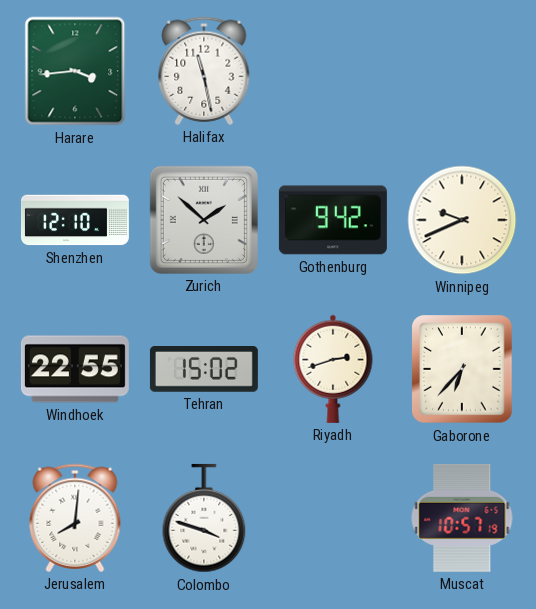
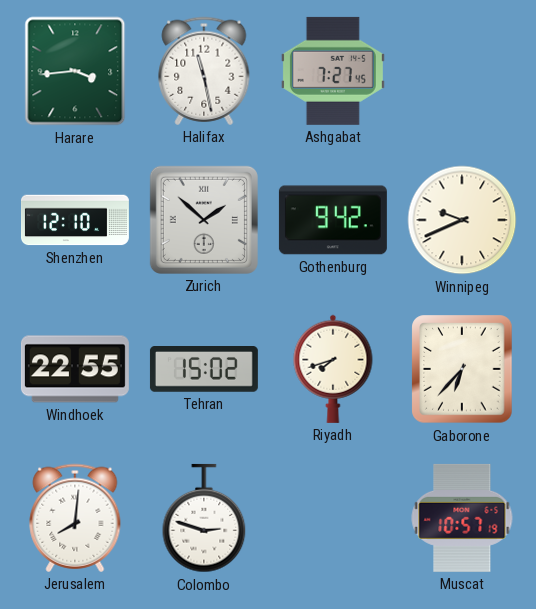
Ashgabat: none -> 7:27 (333, 71)
Riyadh: 2:42 -> 7:42 (333, 369)
Colombo: 3:48 -> 2:48 (204, 518)
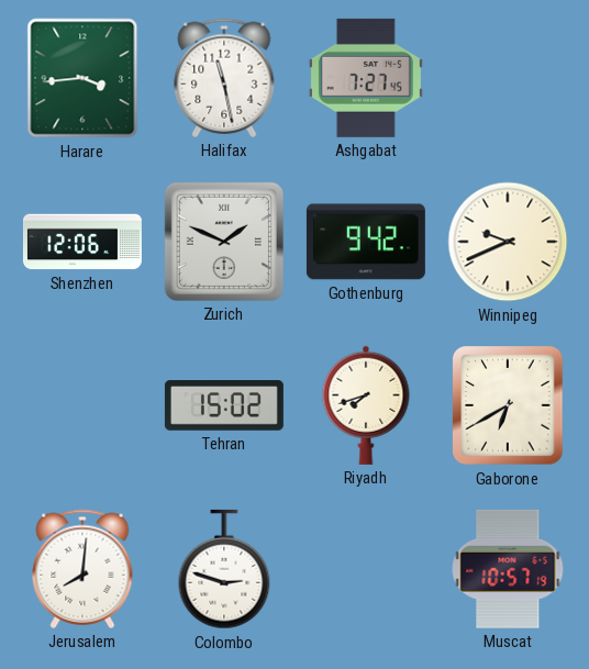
Shenzhen: 12:10 -> 12:06 (82, 242)
Zurich: 1:52 -> 1:49 (224, 242)
Windhoek: 22:55 -> none (75, 369)
Gaborone: 6:37 -> 6:40 (508, 405)
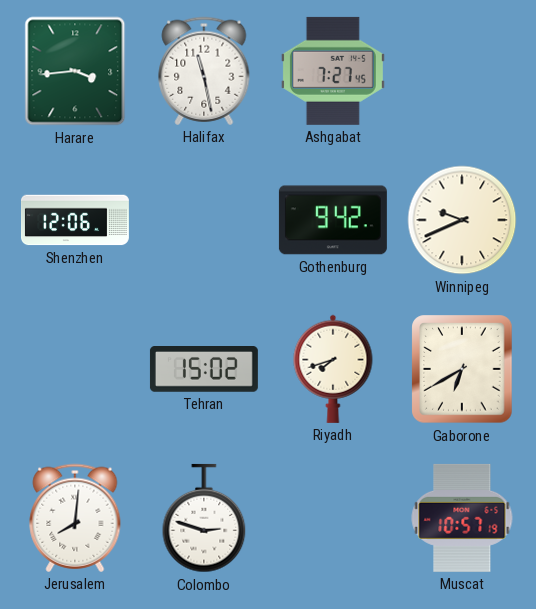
Zurich: 1:49 -> none (224, 242)
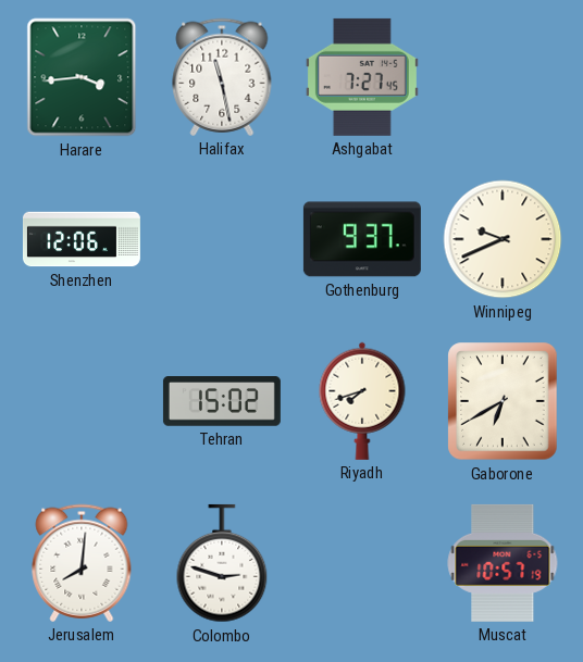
Gothenburg: 9:42 -> 9:37 (362, 239)
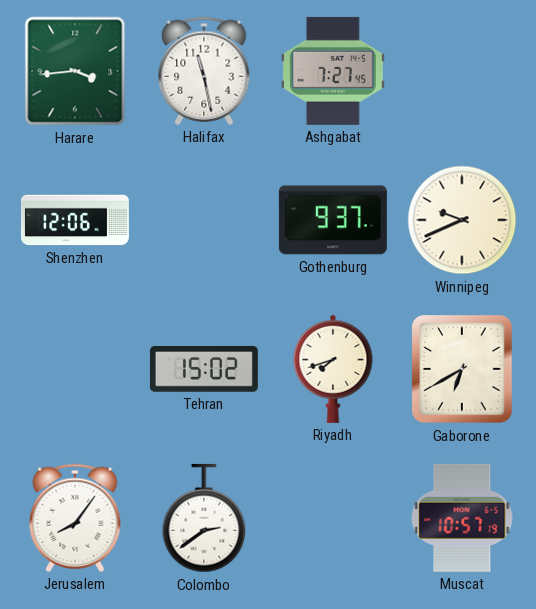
Jerusalem: 8:01 -> 8:06 (75, 518)
Colombo: 2:48 -> 2:39 (204, 518)
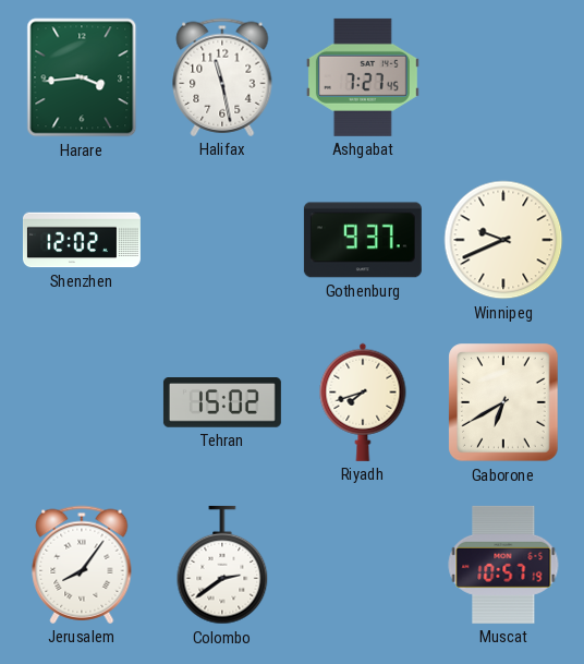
Shenzhen: 12:06 -> 12:02 (82, 240)
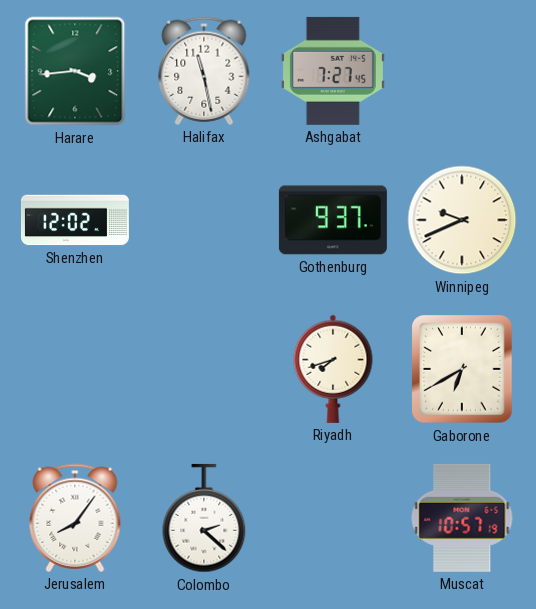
Tehran: 15:02 -> none (222, 402)
Colombo: 2:39 -> 2:22 (204, 518)
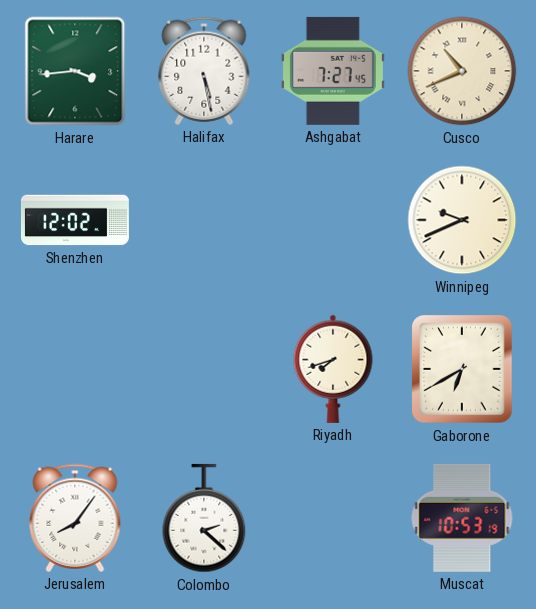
Halifax: 11:28 -> 5:28 (204, 71)
Cusco: none -> 10:41 (462, 71)
Gothenburg: 9:37 -> none (333, 220)
Muscat: 10:57 -> 10:53 (462, 518)
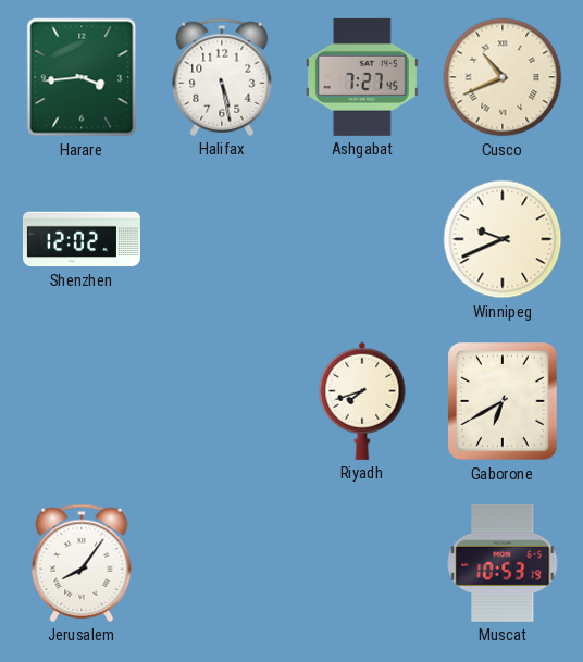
Colombo: 2:22 -> none (204, 518)
